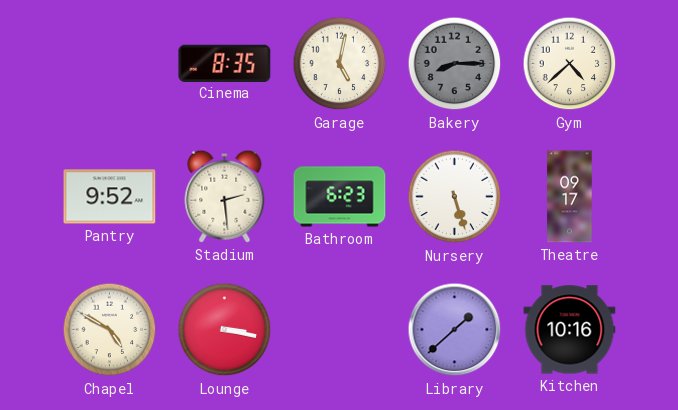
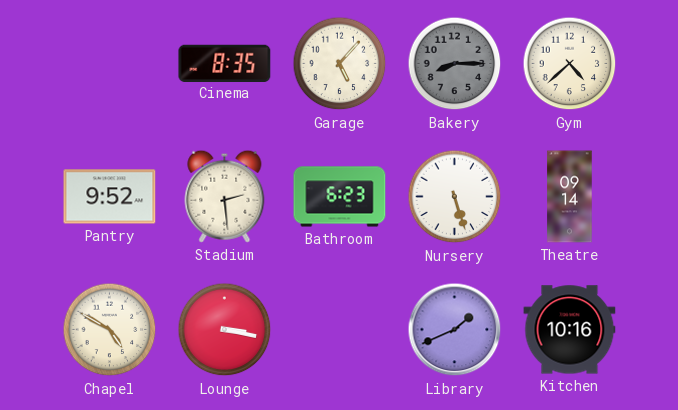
Garage: 5:02 -> 5:07 (340, 64)
Theatre: 09:17 -> 09:14 (570, 197)
Library: 1:38 -> 1:41 (455, 330)
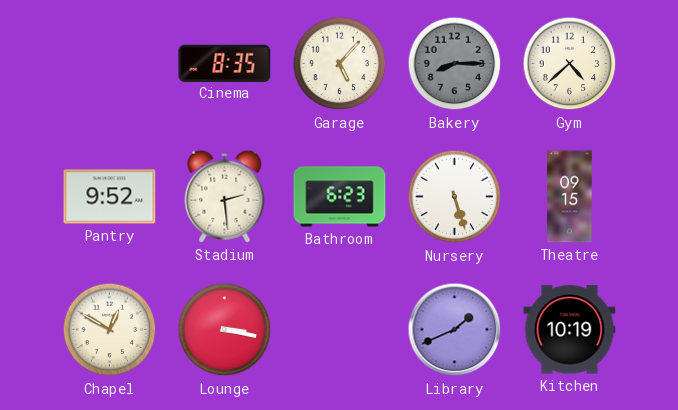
Theatre: 09:14 -> 09:15 (570, 197)
Chapel: 4:50 -> 12:50 (110, 330)
Kitchen: 10:16 -> 10:19 (570, 330)
